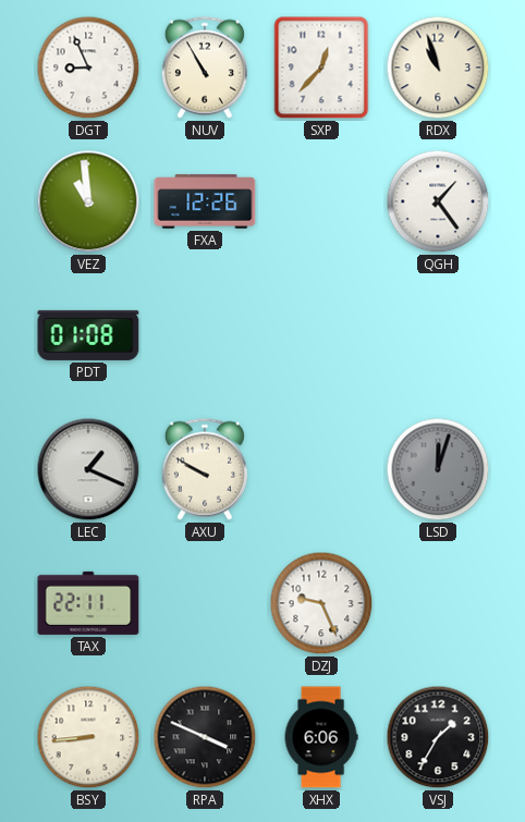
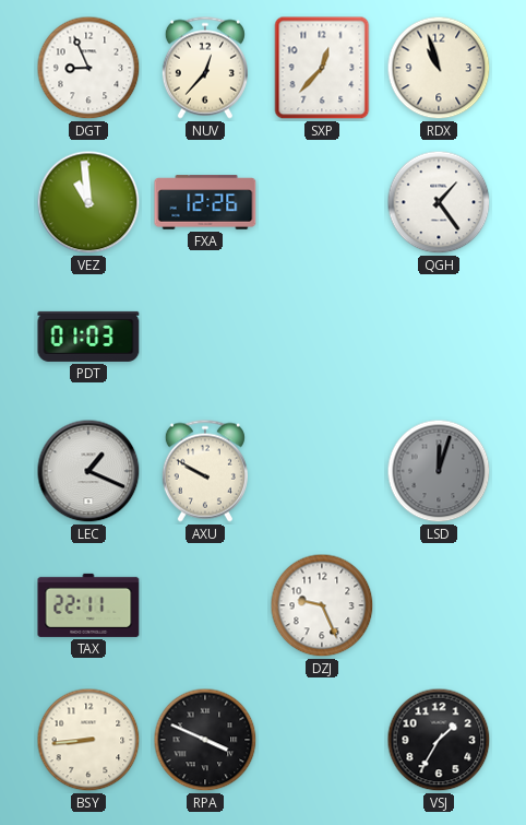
NUV: 10:55 -> 12:37 (205, 68)
PDT: 01:08 -> 01:03 (88, 337)
XHX: 6:06 -> none (321, 737)
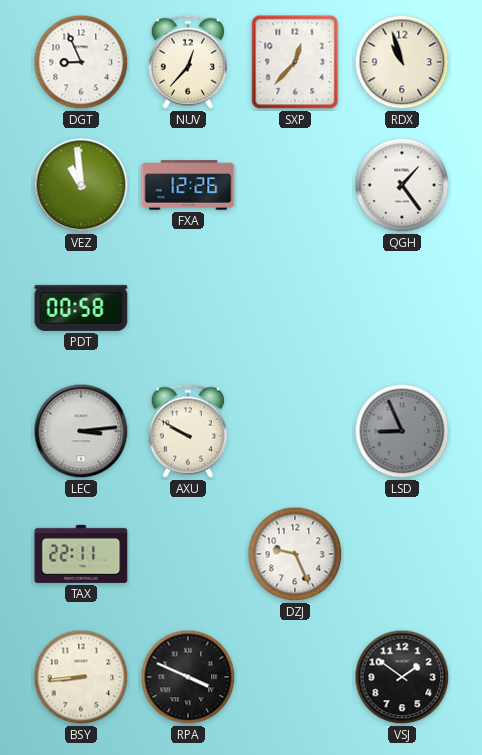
PDT: 01:03 -> 00:58 (81, 308)
LEC: 1:19 -> 3:14 (81, 431)
LSD: 12:03 -> 8:56 (402, 431)
VSJ: 1:35 -> 1:51 (402, 677)
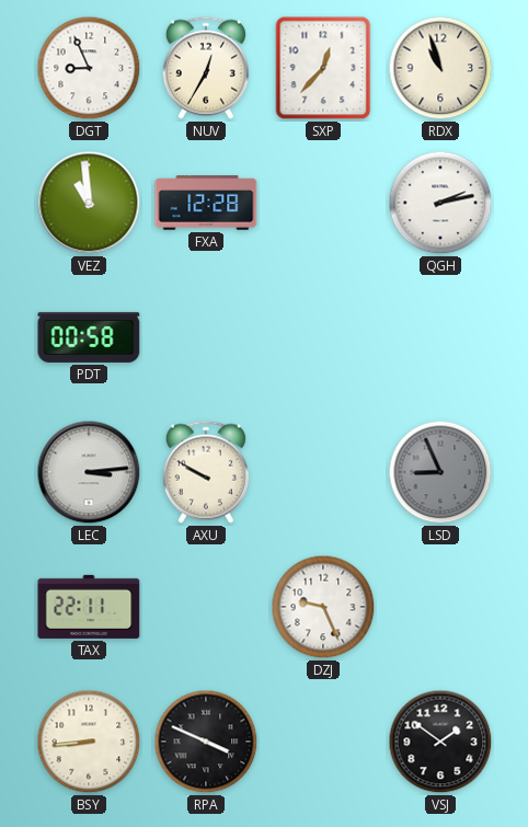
NUV: 12:37 -> 12:35 (206, 68)
FXA: 12:26 -> 12:28 (206, 203)
QGH: 1:24 -> 2:13 (440, 203)
